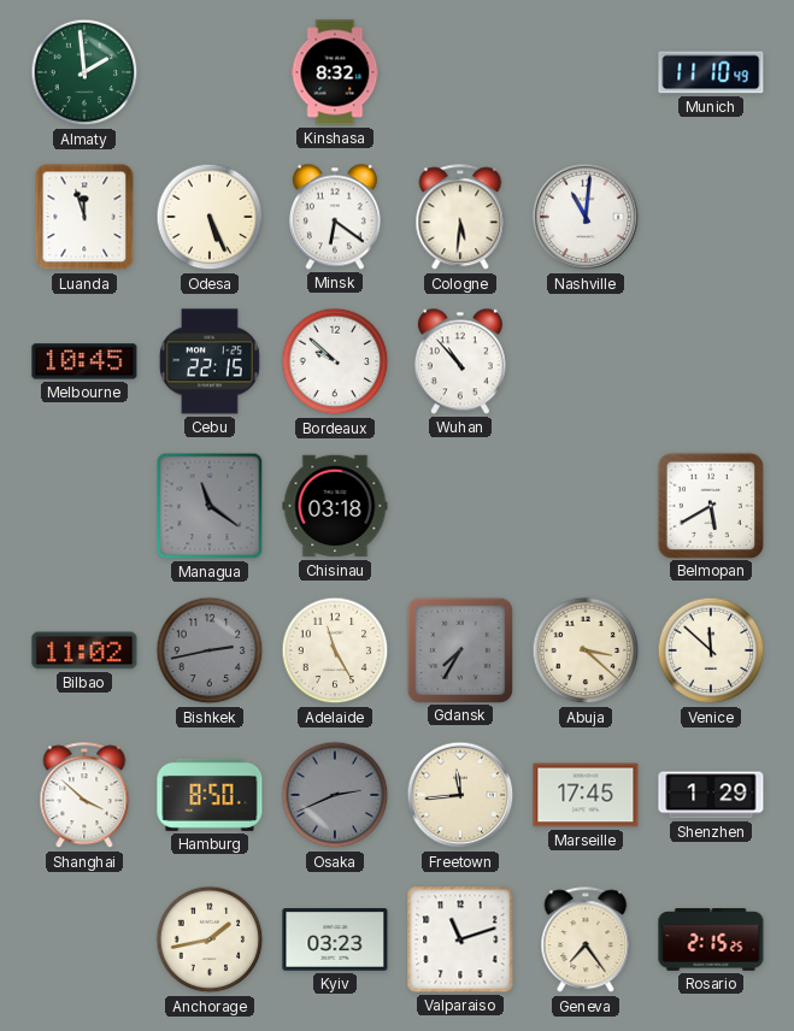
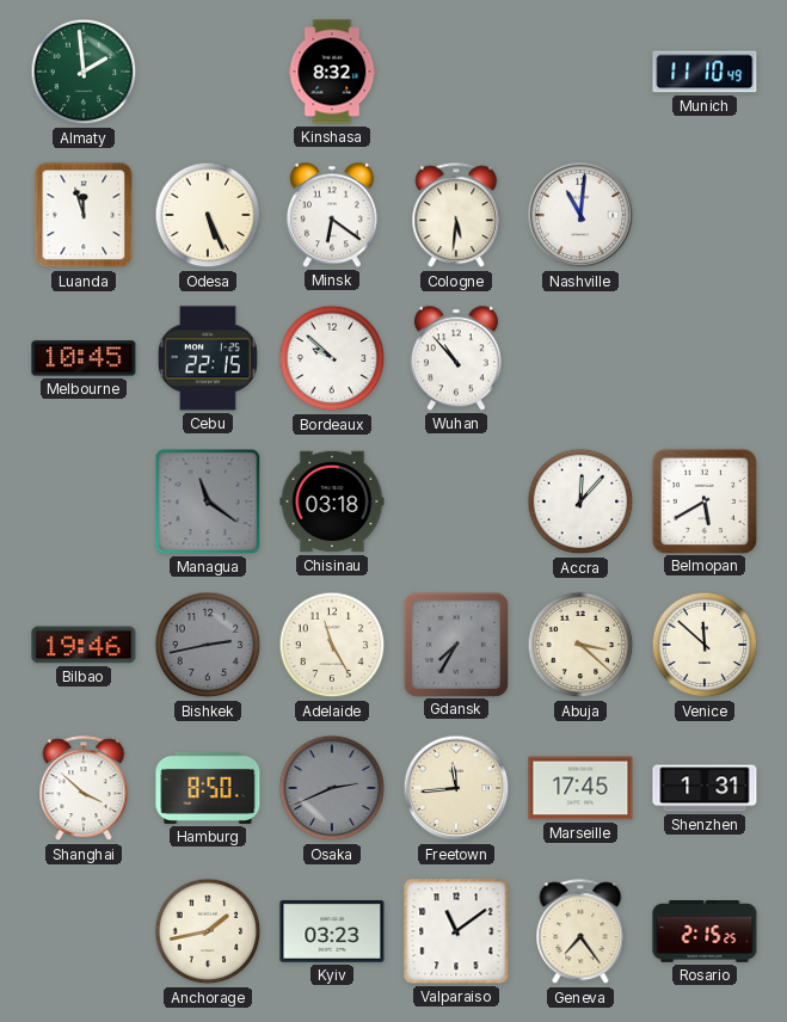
Accra: none -> 12:07 (580, 501)
Bilbao: 11:02 -> 19:46 (84, 645)
Shenzhen: 1:29 -> 1:31 (705, 788)
Valparaiso: 11:12 -> 11:09 (456, 931)
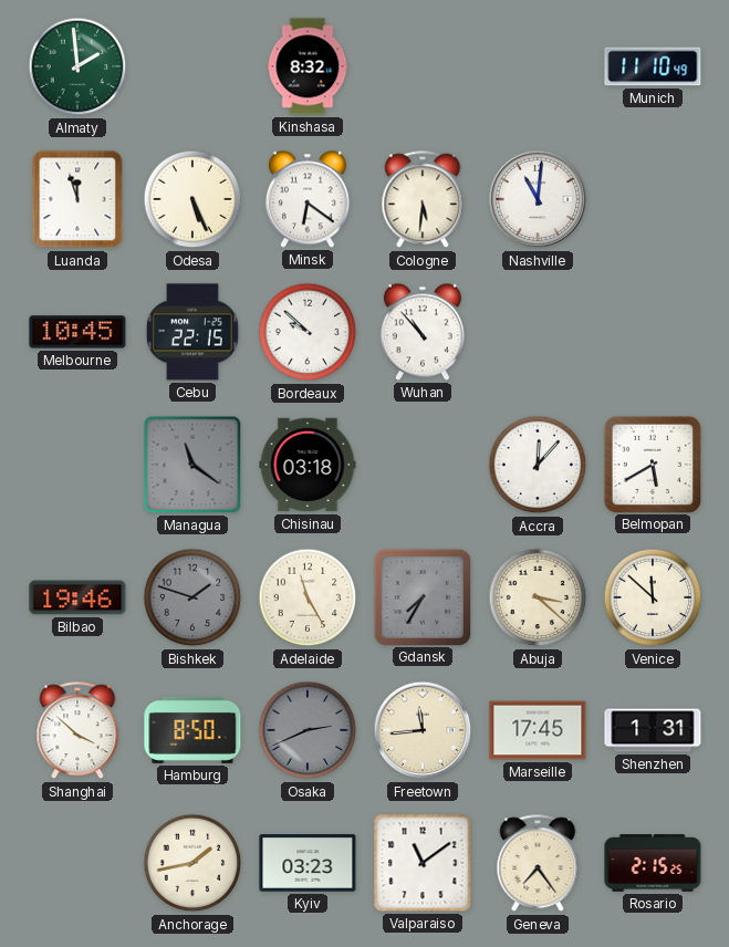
Bishkek: 2:43 -> 1:48 (192, 597)
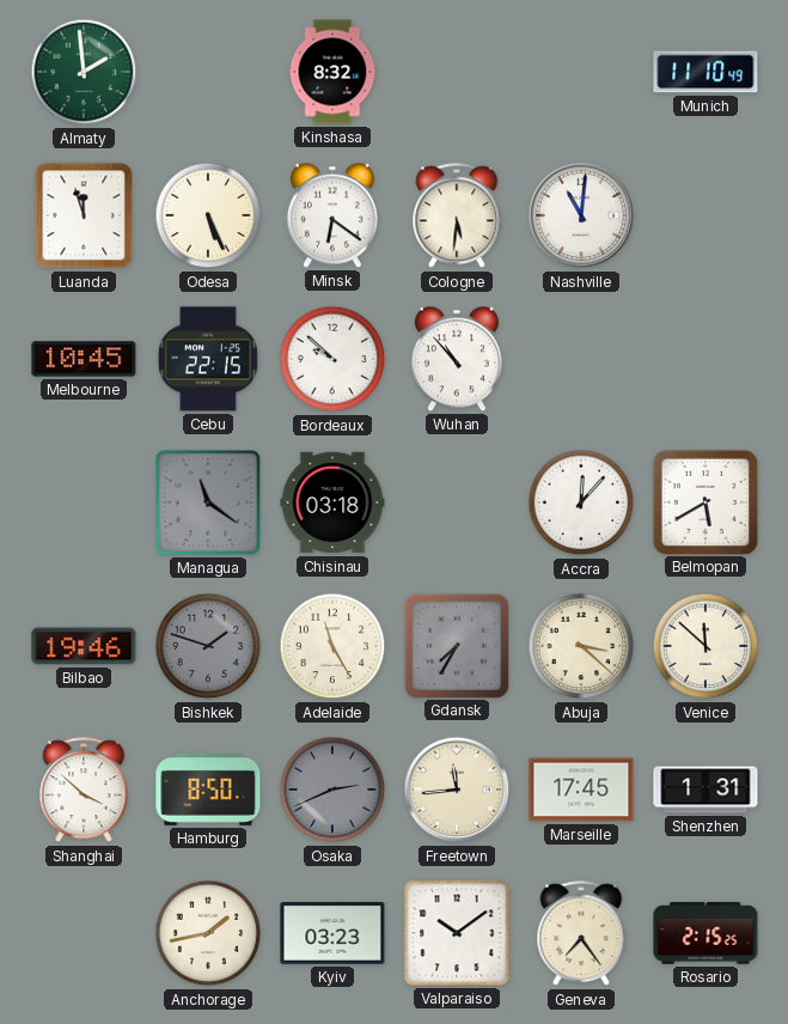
Valparaiso: 11:09 -> 10:09 (457, 933)
